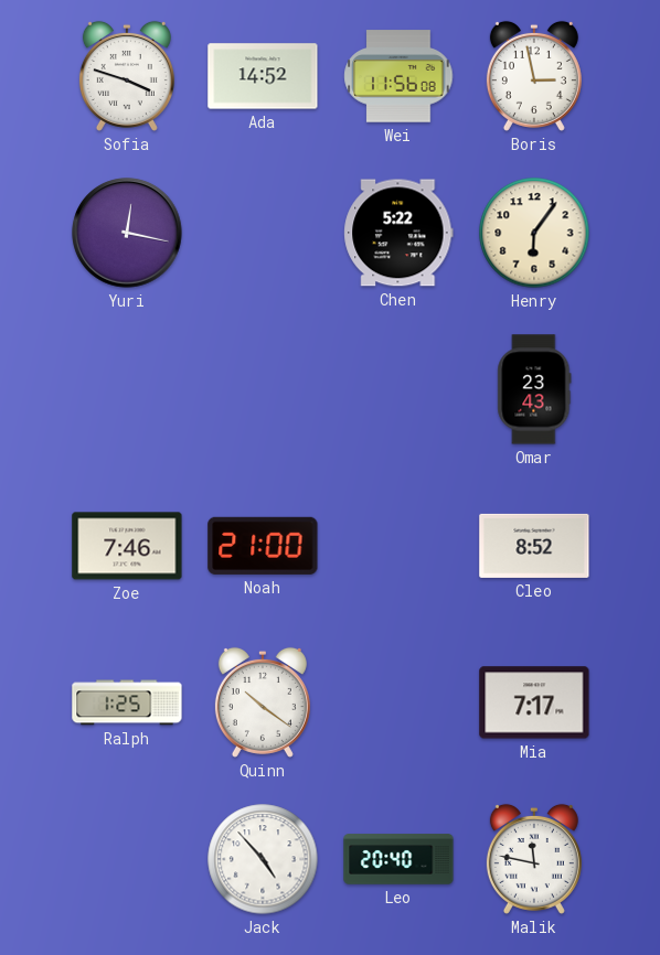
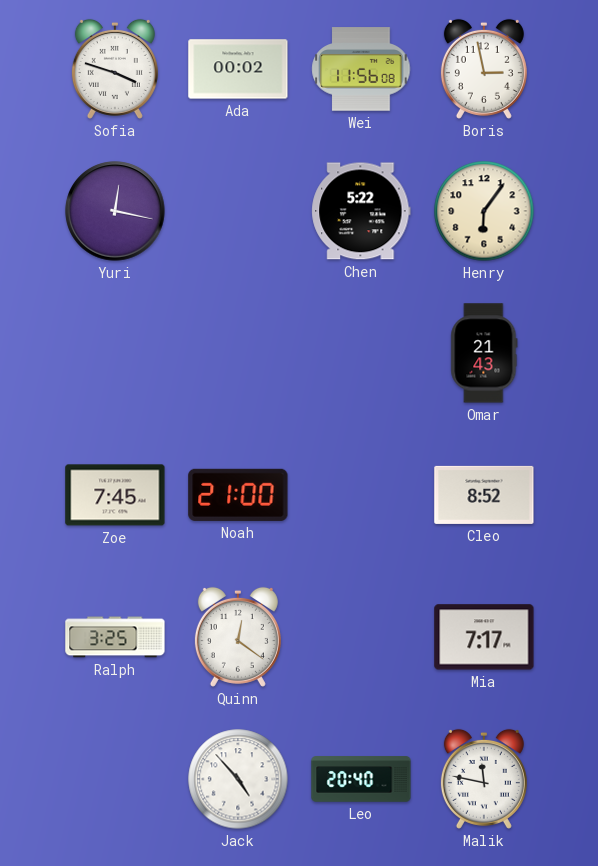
Ada: 14:52 -> 00:02 (238, 69)
Omar: 23:43 -> 21:43 (484, 353)
Zoe: 7:46 -> 7:45 (115, 495)
Ralph: 1:25 -> 3:25 (115, 637)
Quinn: 10:21 -> 12:21 (238, 637)
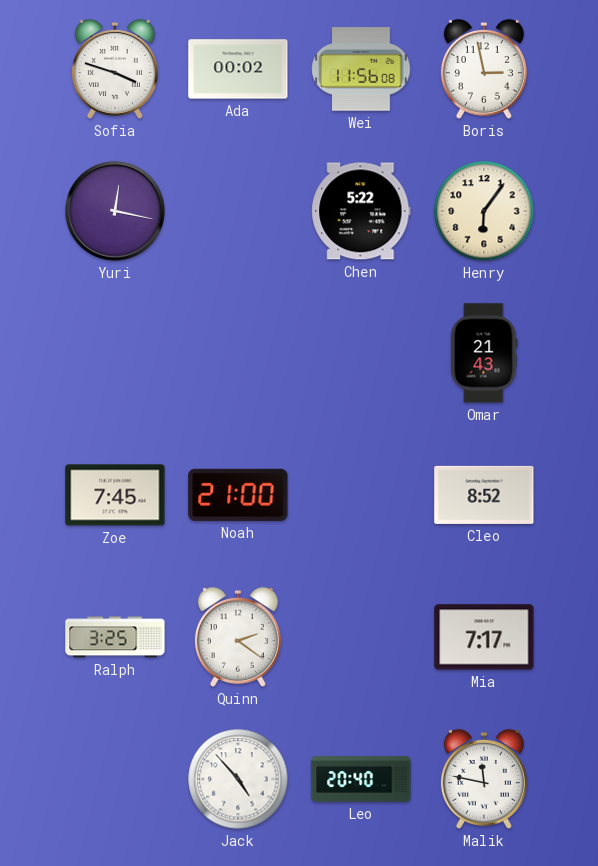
Quinn: 12:21 -> 2:21 (238, 637)
